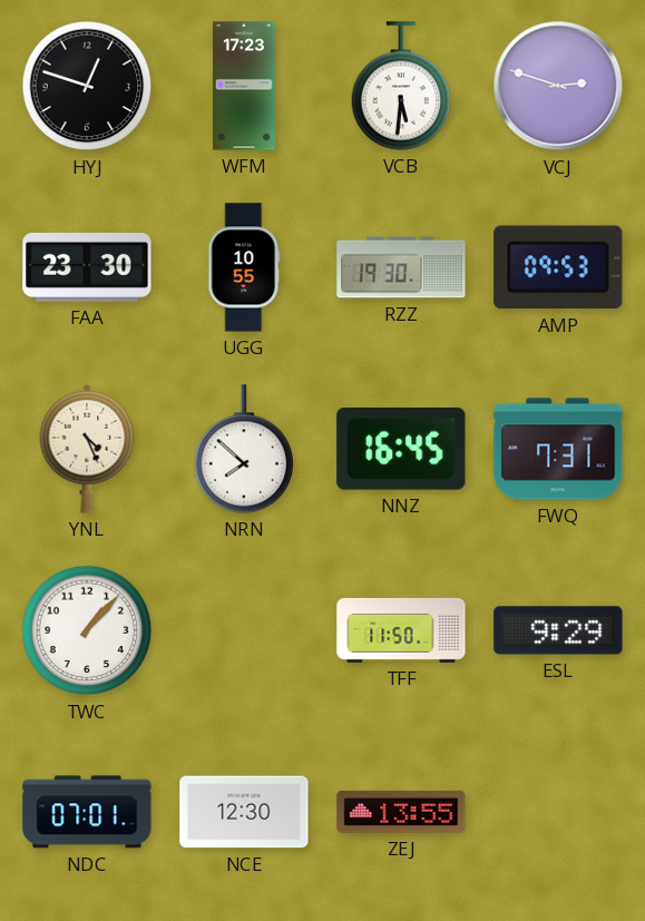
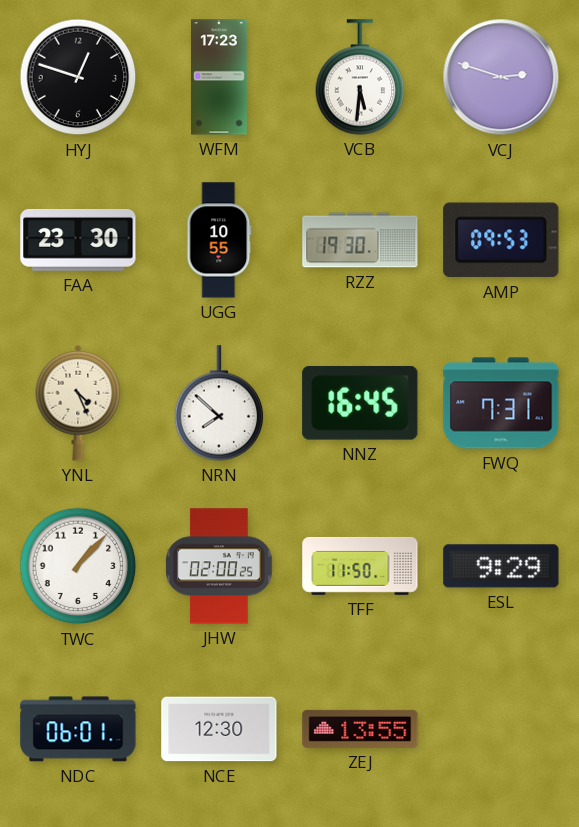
JHW: none -> 02:00 (219, 566)
NDC: 07:01 -> 06:01 (78, 729)
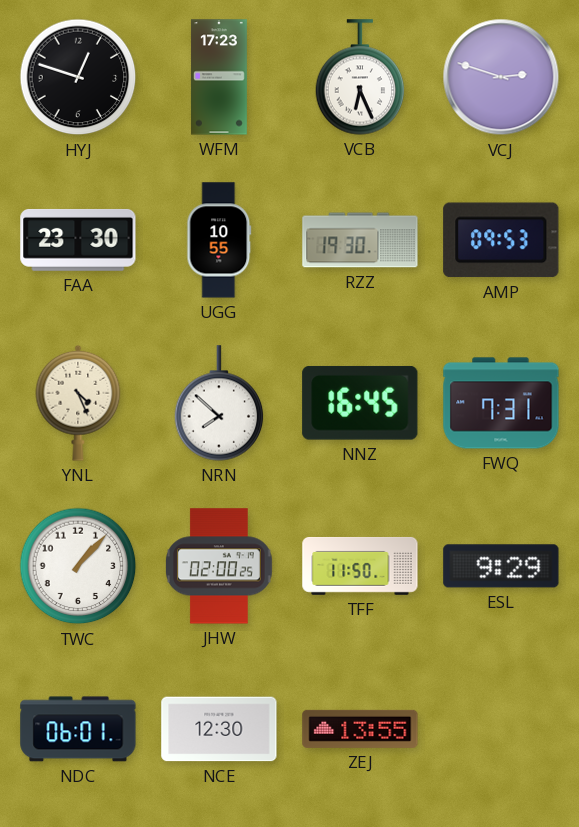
VCB: 5:31 -> 6:26 (360, 77)
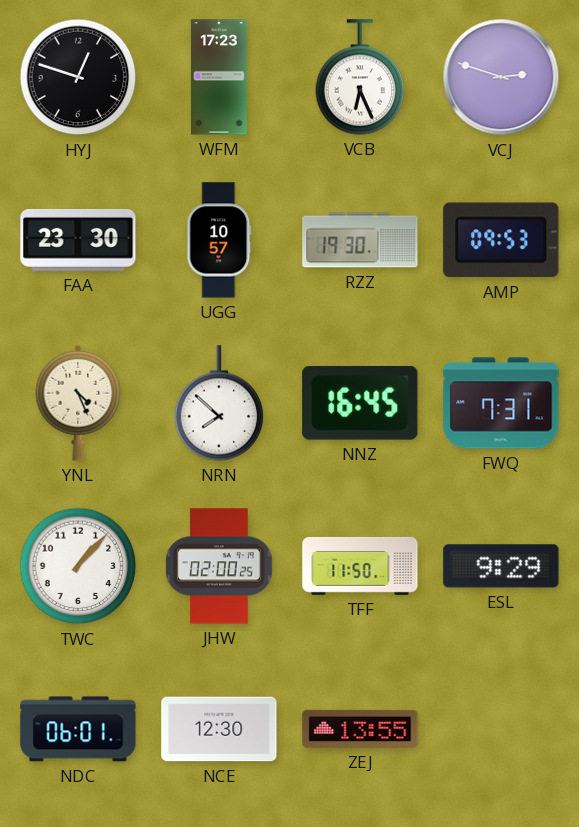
UGG: 10:55 -> 10:57 (219, 240)
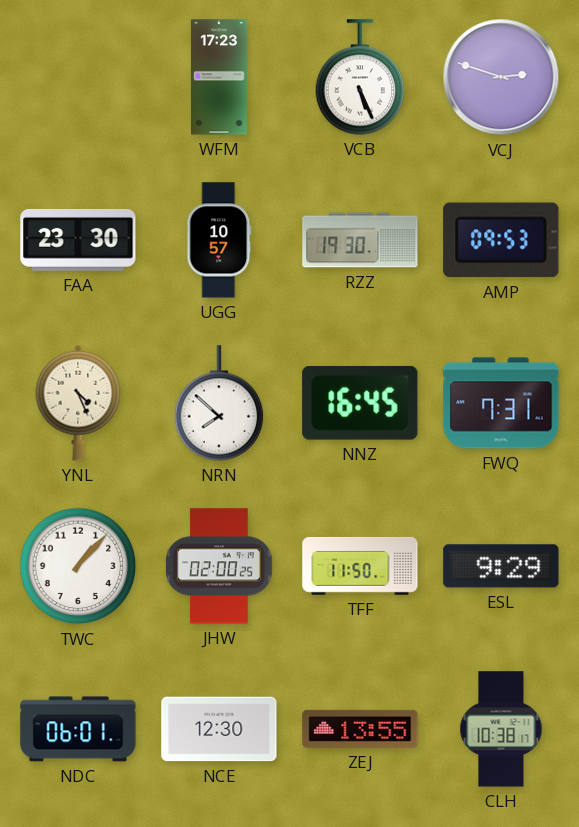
HYJ: 12:48 -> none (78, 77)
VCB: 6:26 -> 5:26 (360, 77)
CLH: none -> 10:38 (501, 729)
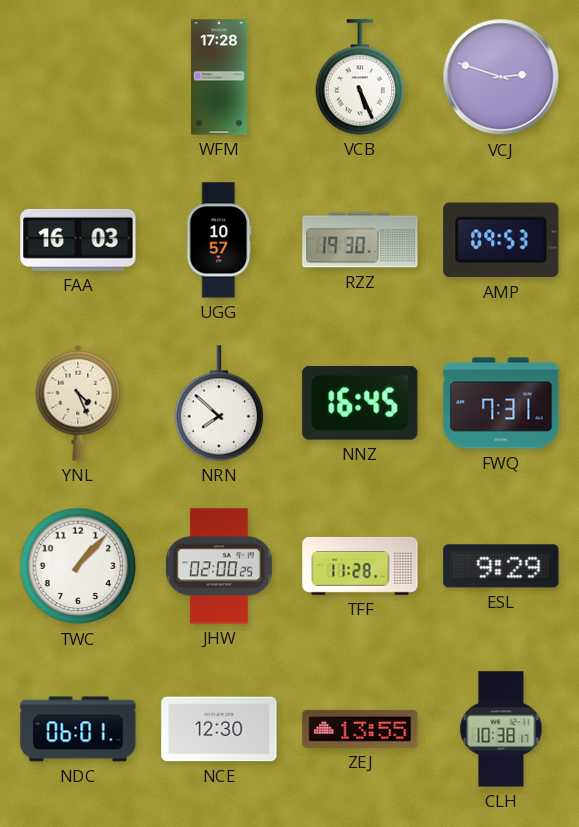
WFM: 17:23 -> 17:28 (219, 77)
FAA: 23:30 -> 16:03 (78, 240)
TFF: 11:50 -> 11:28 (360, 566)
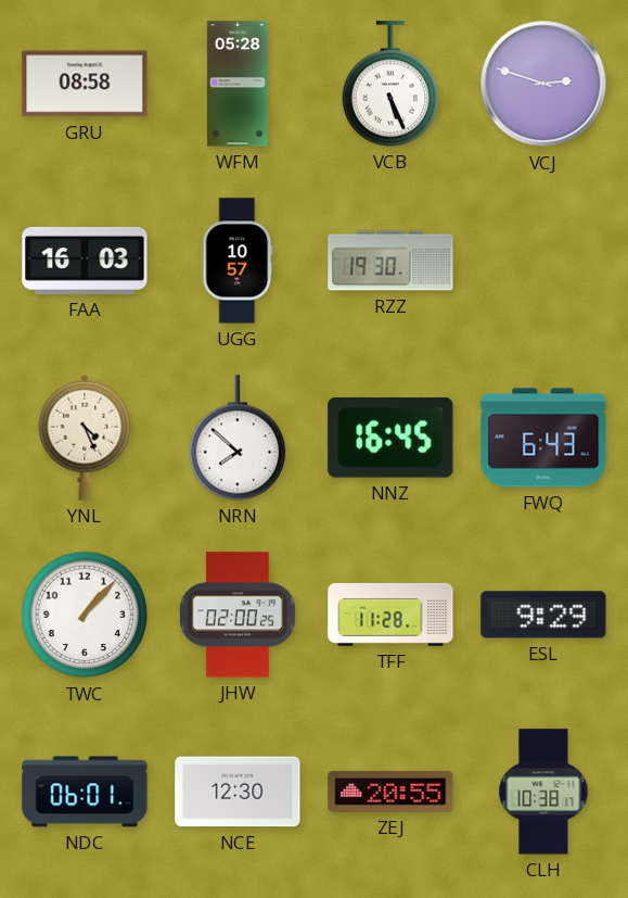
GRU: none -> 08:58 (85, 84)
WFM: 17:28 -> 05:28 (238, 84)
AMP: 09:53 -> none (501, 240)
FWQ: 7:31 -> 6:43 (543, 438)
ZEJ: 13:55 -> 20:55 (390, 792)
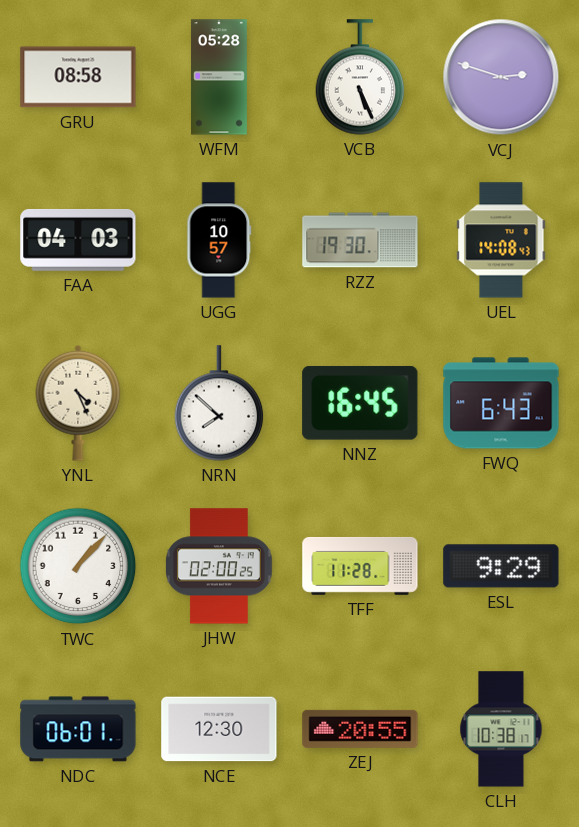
FAA: 16:03 -> 04:03 (78, 240)
UEL: none -> 14:08 (501, 240)
